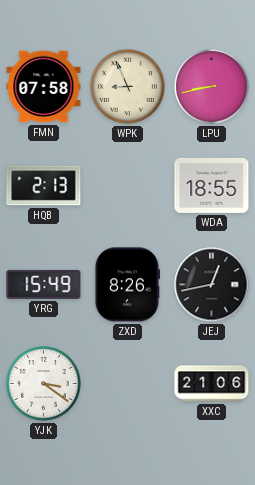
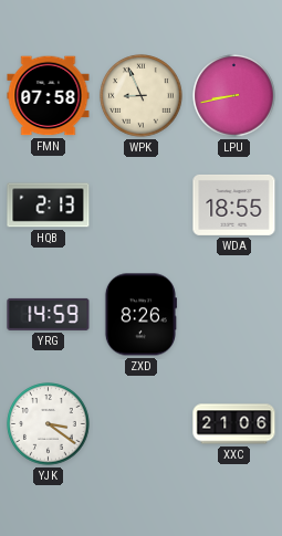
YRG: 15:49 -> 14:59 (49, 314)
JEJ: 12:43 -> none (212, 285)
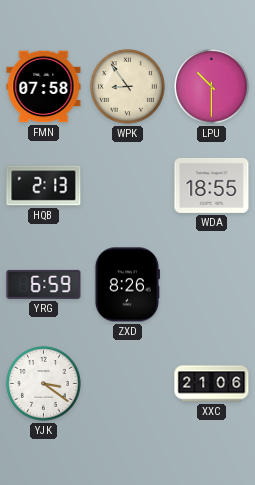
WPK: 8:56 -> 8:54 (128, 87)
LPU: 8:43 -> 10:30 (212, 87)
YRG: 14:59 -> 6:59 (44, 284)
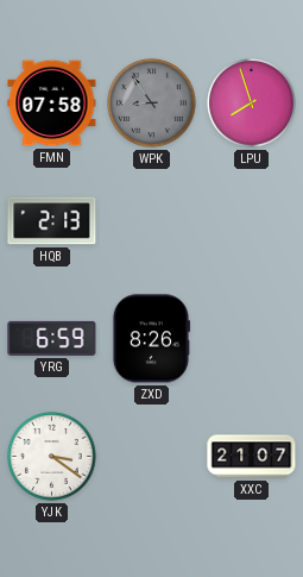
WPK dial: cream -> grey (152, 104)
LPU: 10:30 -> 7:57 (252, 104)
WDA: 18:55 -> none (212, 185)
XXC: 21:06 -> 21:07 (252, 457)
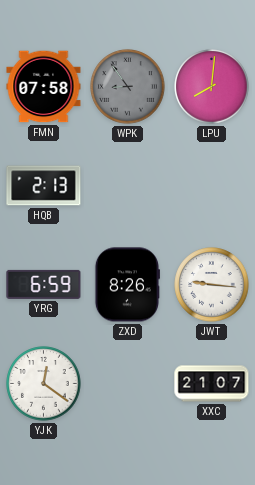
LPU: 7:57 -> 8:01 (212, 87)
JWT: none -> 9:16 (212, 285)
YJK: 3:21 -> 12:21 (44, 384)
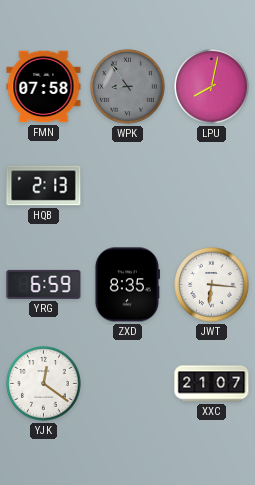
LPU: 8:01 -> 8:02 (212, 87)
ZXD: 8:26 -> 8:35 (127, 285)
JWT: 9:16 -> 6:16 (212, 285)
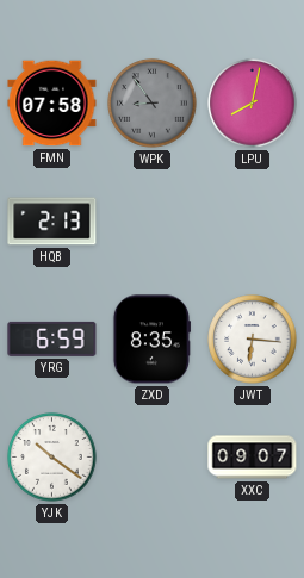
YJK: 12:21 -> 10:21 (52, 458)
XXC: 21:07 -> 09:07 (253, 458)
